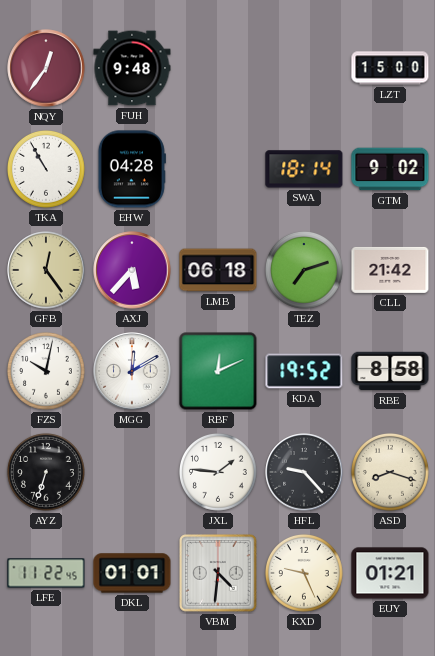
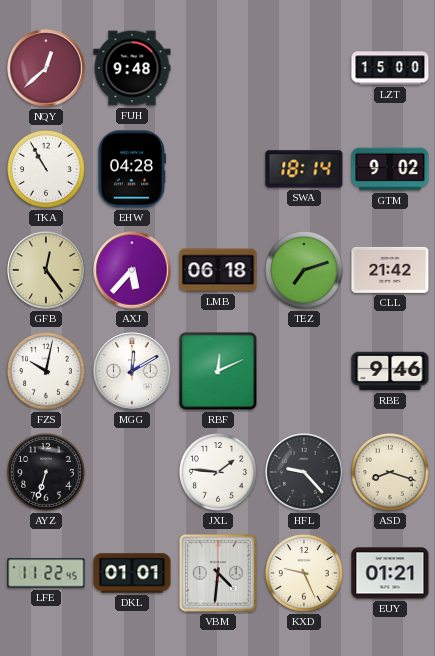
NQY: 12:36 -> 12:38 (46, 68)
KDA: 19:52 -> none (304, 371)
RBE: 8:58 -> 9:46 (390, 371)
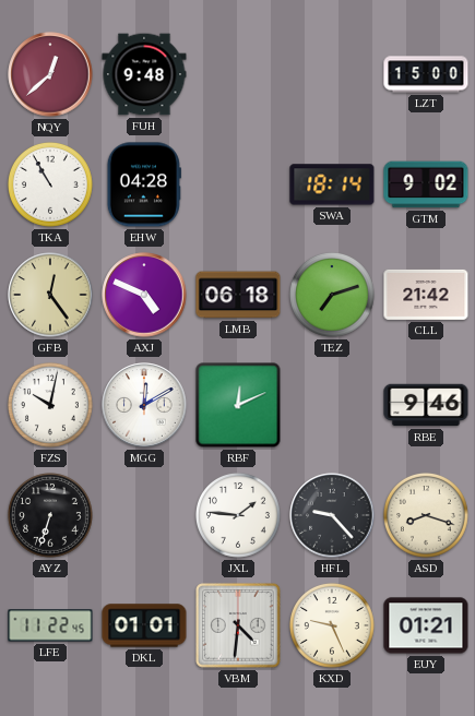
AXJ: 5:37 -> 4:49 (144, 295)
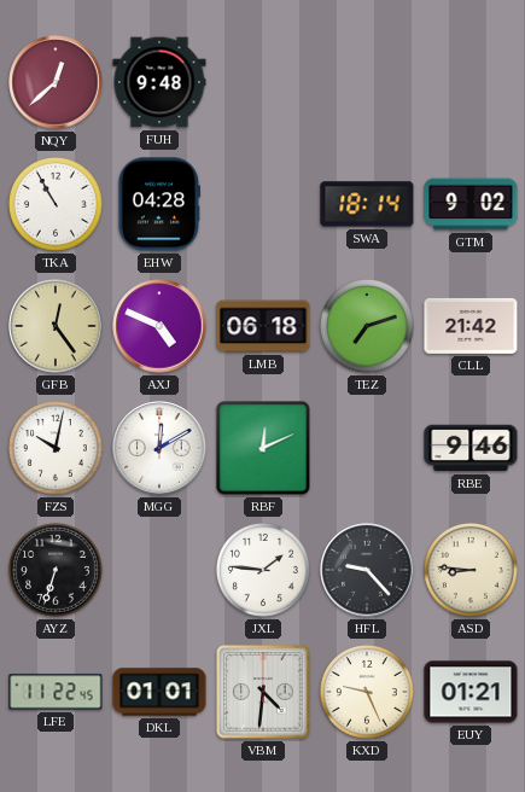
LZT: 15:00 -> none (426, 74)
ASD: 8:18 -> 8:46 (471, 570)
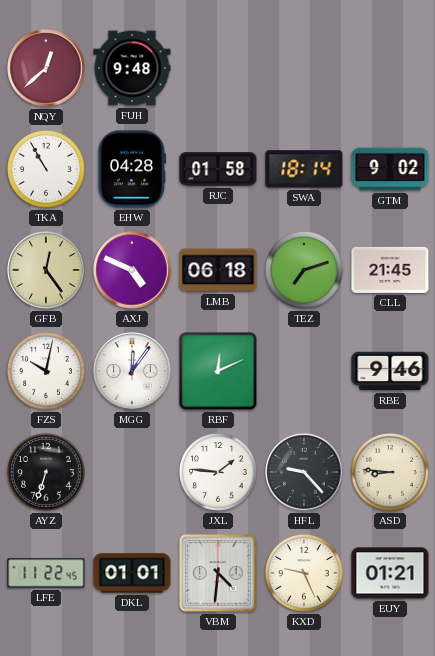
RJC: none -> 01:58 (218, 169)
CLL: 21:42 -> 21:45 (390, 270)
MGG: 12:10 -> 12:06 (132, 371)
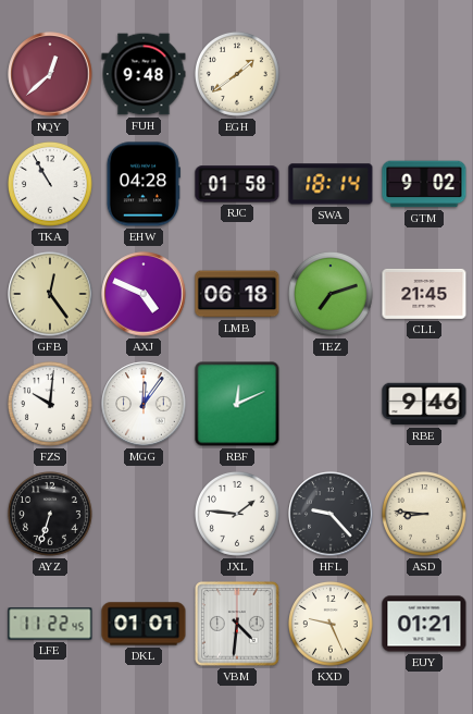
EGH: none -> 1:39 (237, 74)
FZS: 10:02 -> 10:01 (50, 404)
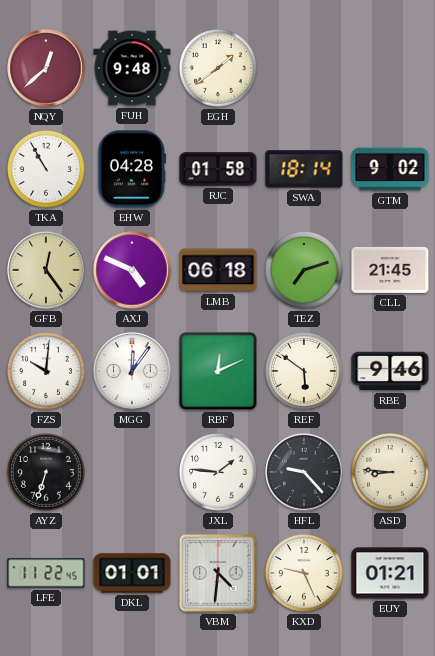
REF: none -> 5:51 (304, 371)
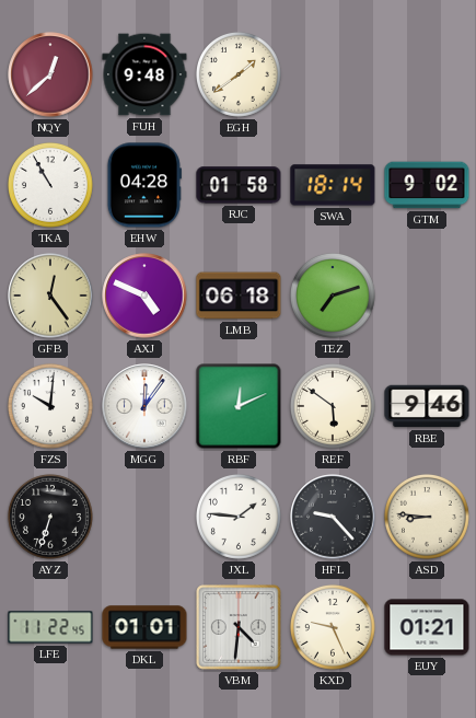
CLL: 21:45 -> none (390, 270)
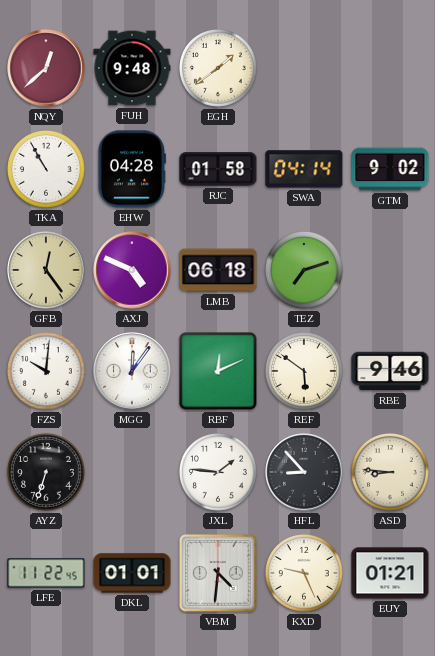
SWA: 18:14 -> 04:14 (304, 169)
HFL: 9:23 -> 8:53 (304, 472)
